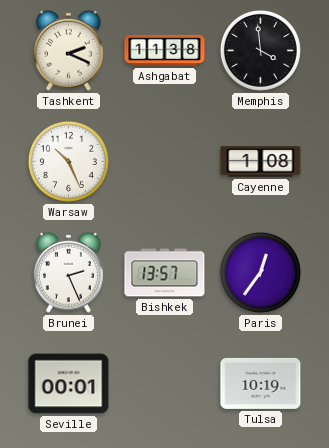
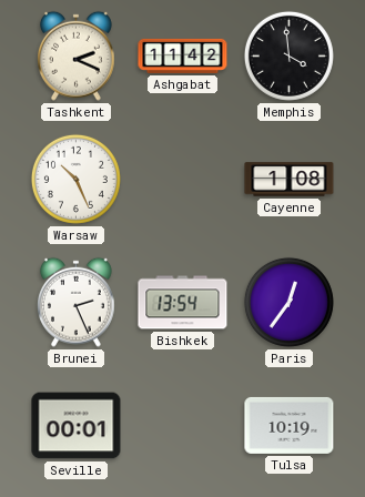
Ashgabat: 11:38 -> 11:42 (183, 55)
Bishkek: 13:57 -> 13:54 (183, 303)
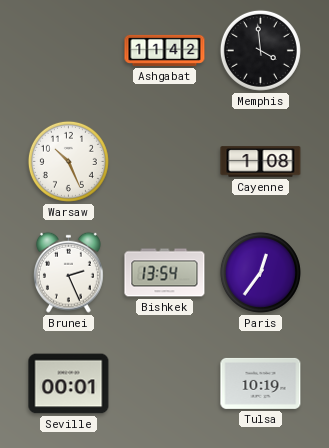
Tashkent: 2:19 -> none (75, 55)
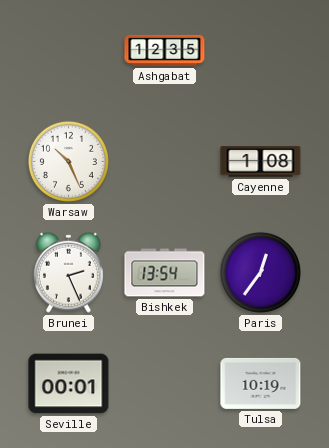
Ashgabat: 11:42 -> 12:35 (165, 50)
Memphis: 3:59 -> none (260, 50)
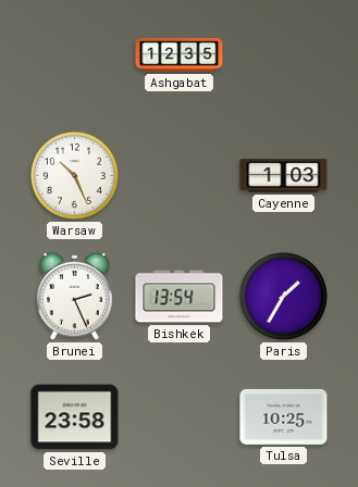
Cayenne: 1:08 -> 1:03 (284, 176)
Paris: 12:36 -> 1:35 (283, 296)
Seville: 00:01 -> 23:58 (75, 417)
Tulsa: 10:19 -> 10:25 (284, 416)
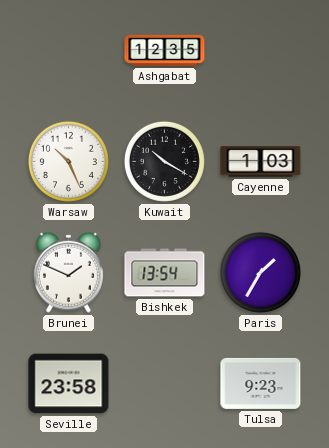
Kuwait: none -> 10:20 (164, 161)
Brunei: 2:26 -> 1:49 (68, 272)
Tulsa: 10:25 -> 9:23 (261, 383)
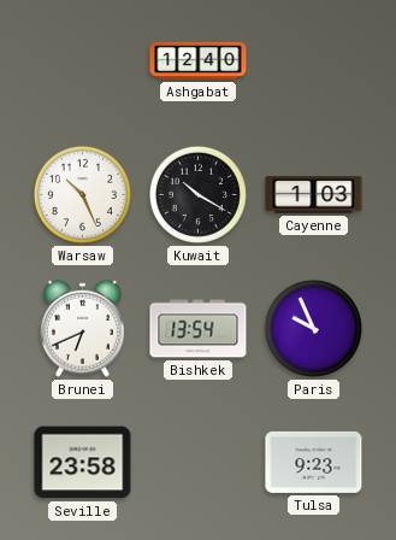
Ashgabat: 12:35 -> 12:40 (199, 60)
Brunei: 1:49 -> 6:41 (82, 328)
Paris: 1:35 -> 9:56 (313, 328)
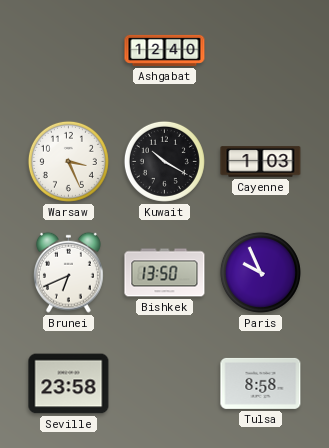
Warsaw: 10:26 -> 3:26 (68, 161)
Bishkek: 13:54 -> 13:50 (165, 273)
Tulsa: 9:23 -> 8:58 (261, 383)
